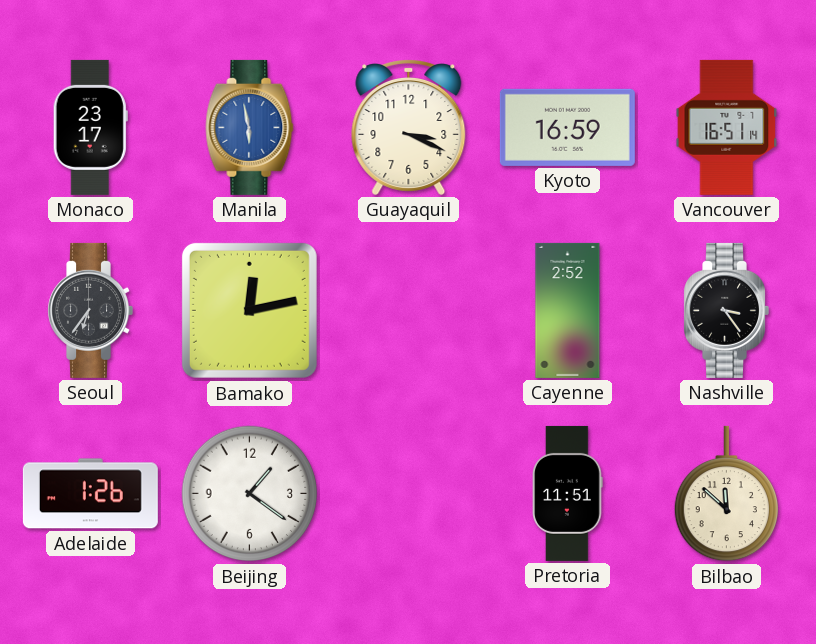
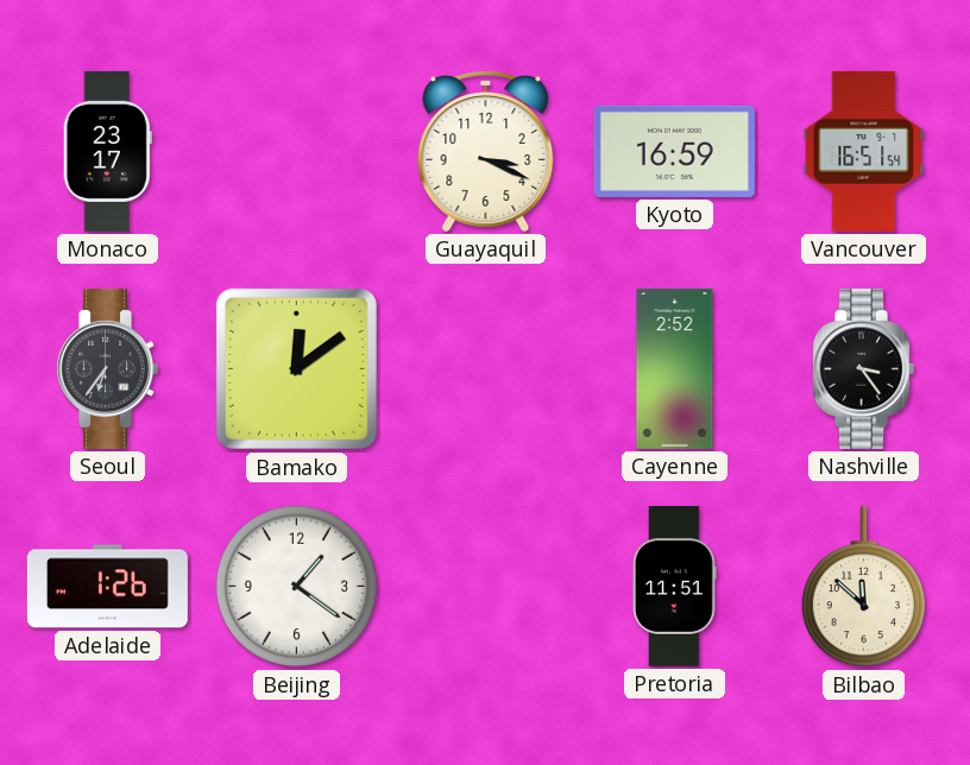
Manila: 5:58 -> none (250, 127)
Vancouver: 16:51:14 -> 16:51:54 (864, 151)
Bamako: 12:13 -> 12:09 (296, 368)
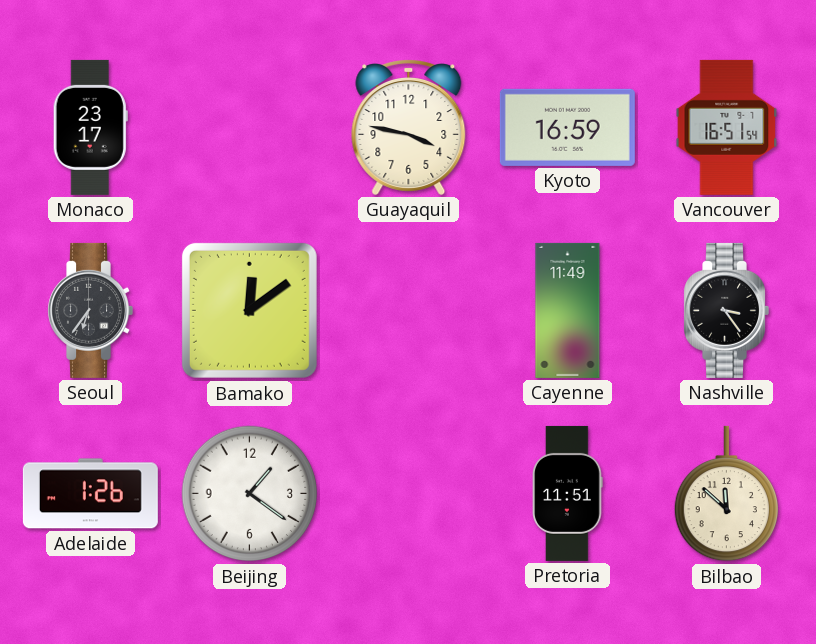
Guayaquil: 3:19 -> 3:47 (409, 127)
Cayenne: 2:52 -> 11:49 (568, 310)
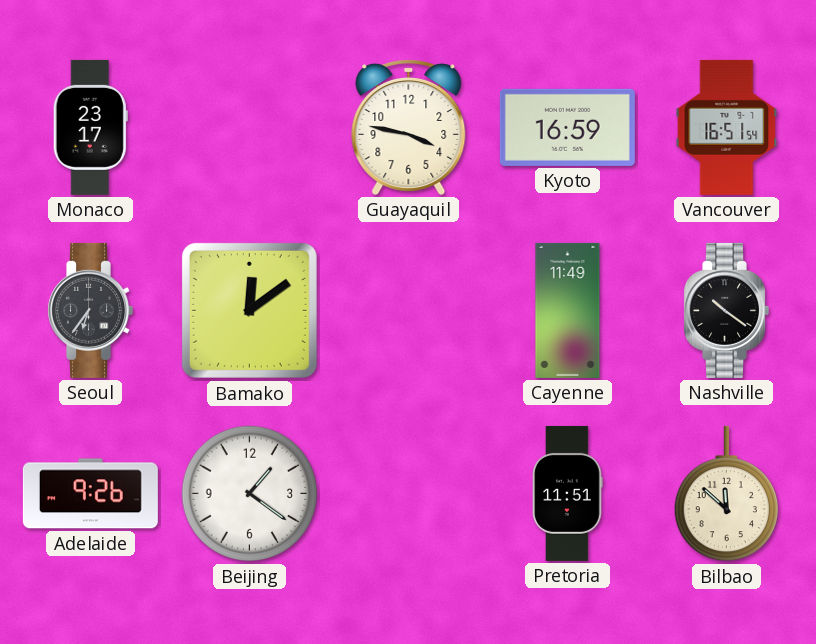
Nashville: 3:24 -> 10:21 (726, 310)
Adelaide: 1:26 -> 9:26 (90, 494)
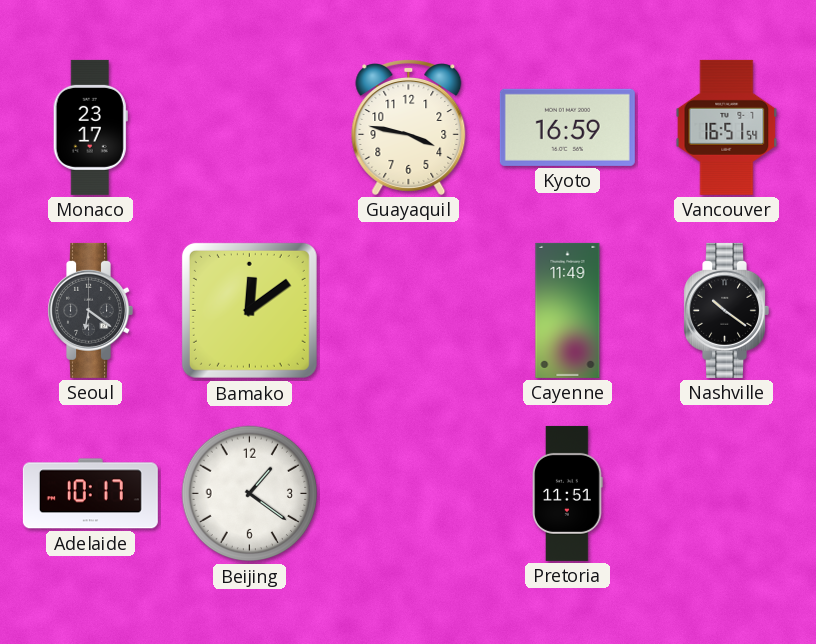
Seoul: 6:36 -> 6:21 (90, 310)
Adelaide: 9:26 -> 10:17 (90, 494)
Bilbao: 11:52 -> none (726, 494)
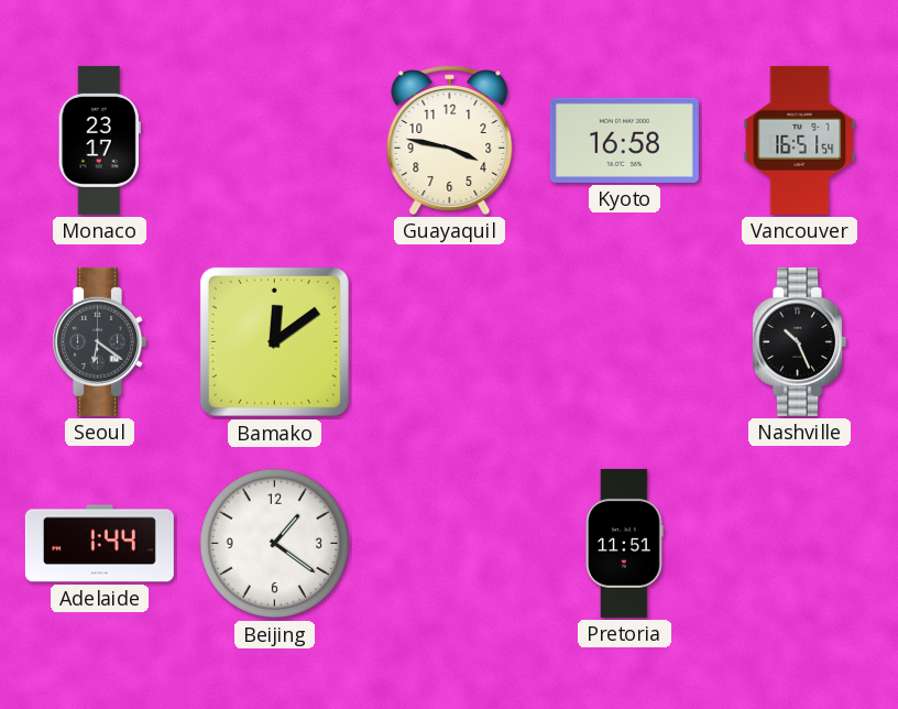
Kyoto: 16:59 -> 16:58 (624, 140)
Cayenne: 11:49 -> none (568, 310)
Nashville: 10:21 -> 10:26 (799, 341)
Adelaide: 10:17 -> 1:44 (99, 544)
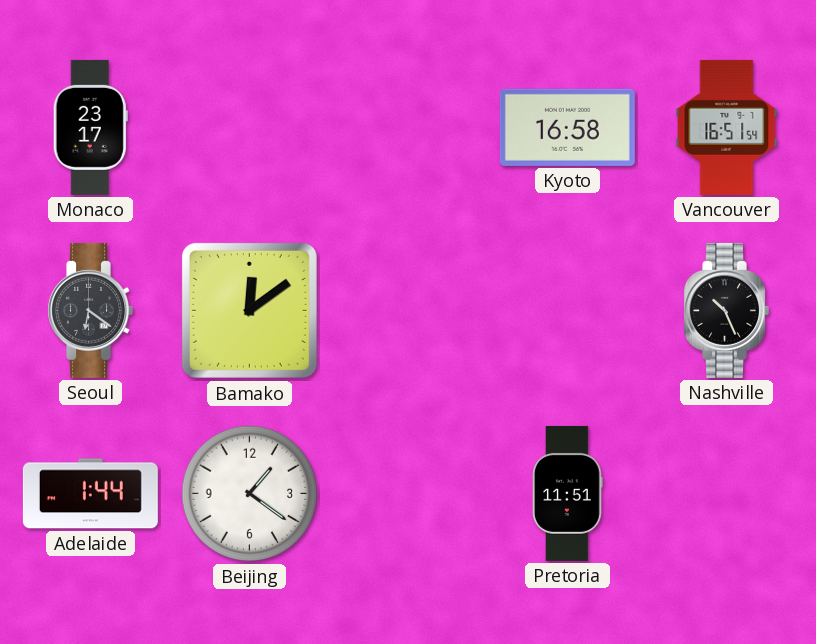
Guayaquil: 3:47 -> none (450, 140)
